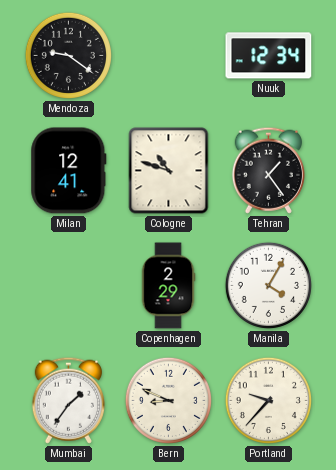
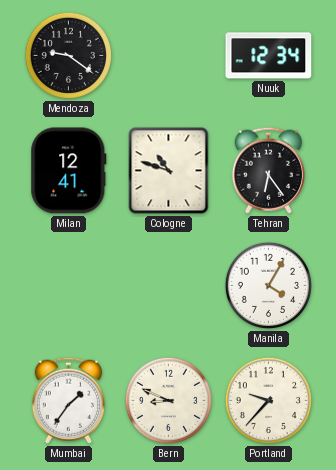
Tehran: 1:24 -> 6:24 (268, 170)
Copenhagen: 2:29 -> none (168, 286)
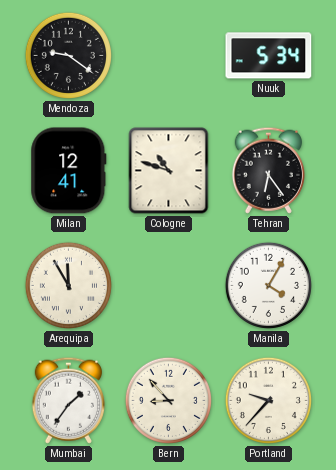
Nuuk: 12:34 -> 5:34 (269, 56)
Arequipa: none -> 11:55 (68, 285)
Bern: 8:49 -> 8:53 (168, 400)
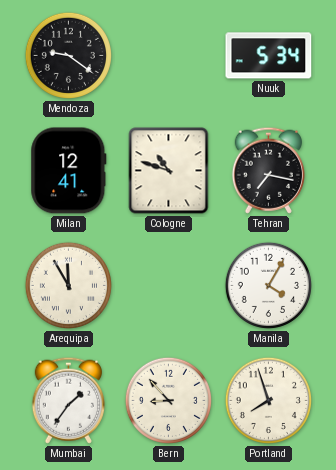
Tehran: 6:24 -> 7:17 (268, 170)
Portland: 9:37 -> 7:57 (268, 400)
